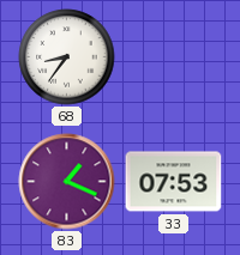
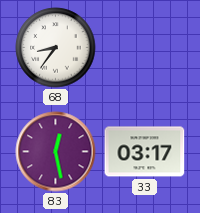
83: 1:19 -> 12:28 (56, 152)
33: 07:53 -> 03:17 (145, 152)
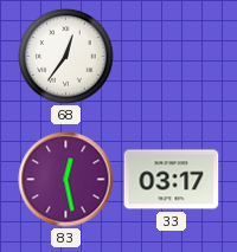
68: 8:36 -> 12:36 (66, 57)
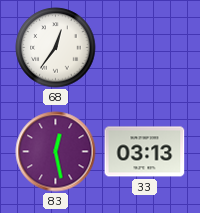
33: 03:17 -> 03:13 (145, 152)
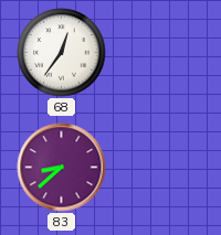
83: 12:28 -> 8:38 (62, 168)
33: 03:13 -> none (145, 152)
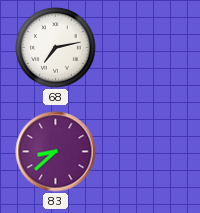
68: 12:36 -> 7:13 (56, 48)
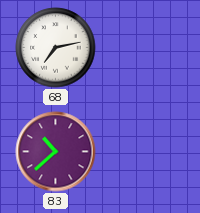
83: 8:38 -> 10:38 (56, 152)
